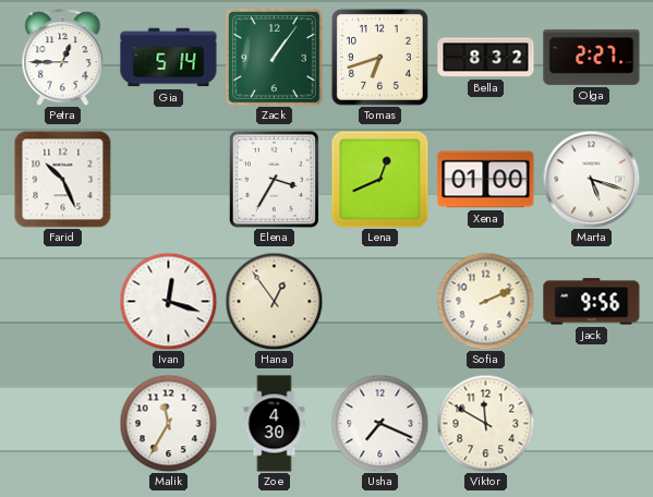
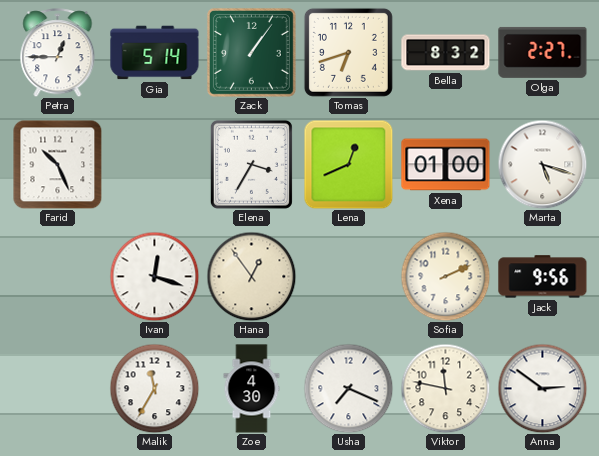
Viktor: 11:50 -> 11:47 (445, 388)
Anna: none -> 2:51 (542, 388)
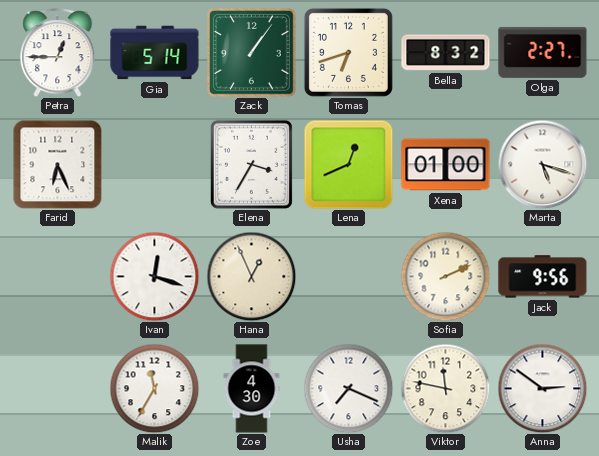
Farid: 10:26 -> 6:26 (57, 164)
Hana: 12:54 -> 12:56 (251, 276)
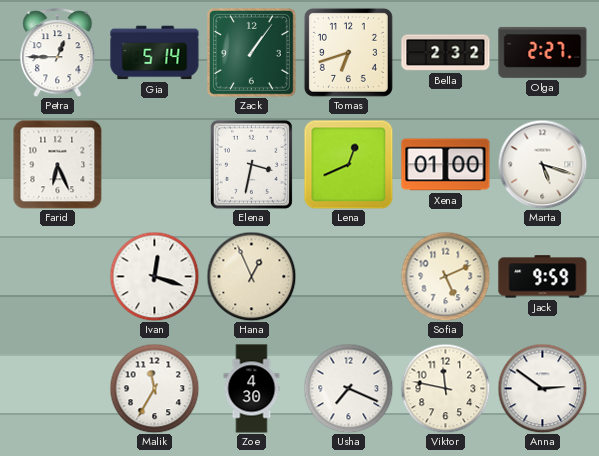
Bella: 8:32 -> 2:32 (446, 53)
Elena: 3:35 -> 3:32 (251, 164)
Sofia: 2:11 -> 5:11 (445, 276)
Jack: 9:56 -> 9:59 (543, 277)
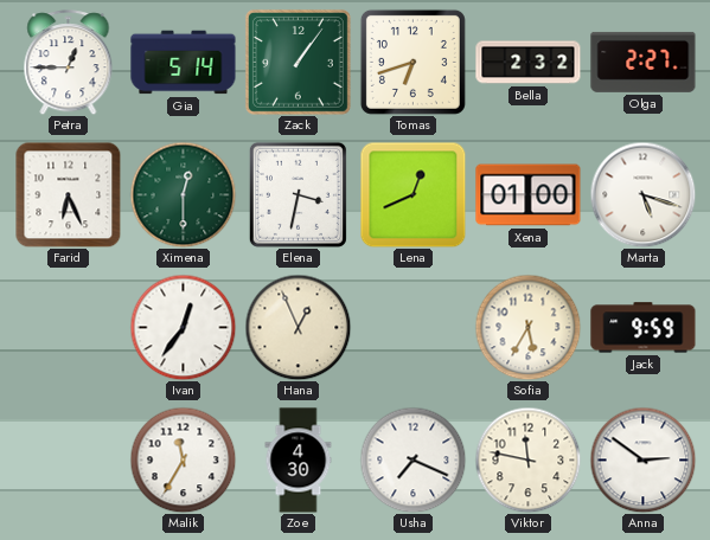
Ximena: none -> 12:30 (183, 194)
Ivan: 12:18 -> 12:36 (183, 327)
Sofia: 5:11 -> 5:35 (527, 327)
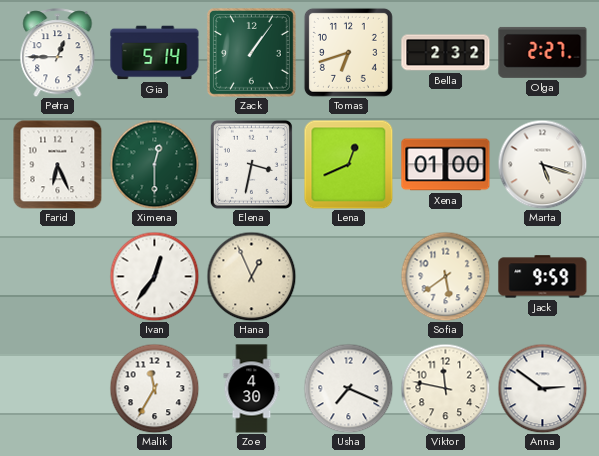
Sofia: 5:35 -> 5:39 (445, 276)
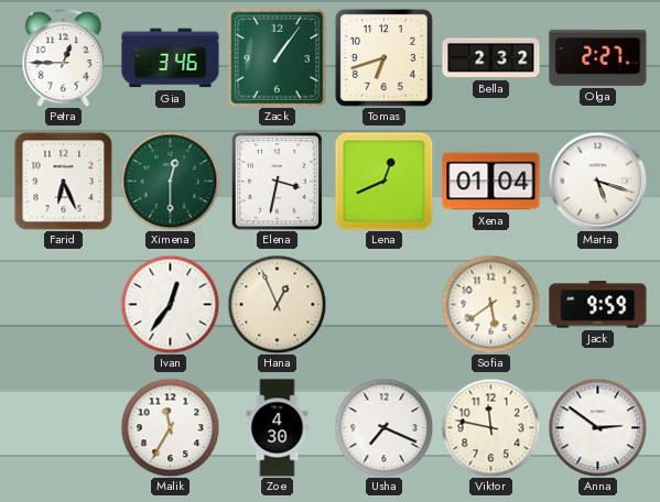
Gia: 5:14 -> 3:46 (171, 58)
Xena: 01:00 -> 01:04 (491, 182)
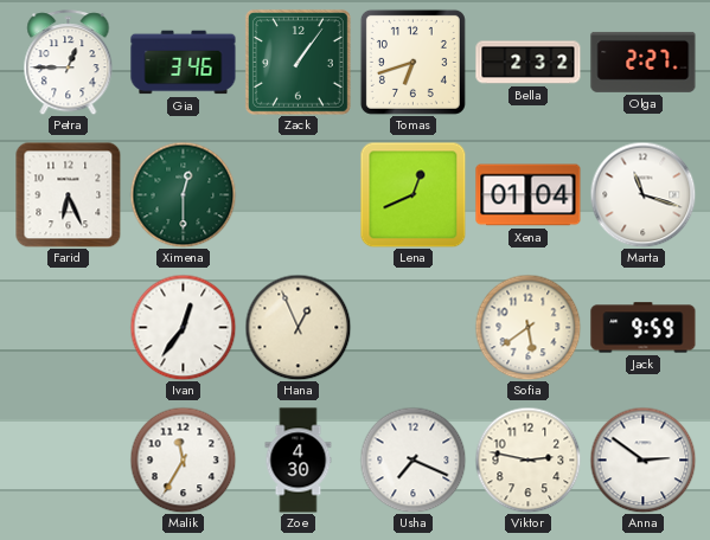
Elena: 3:32 -> none (277, 181)
Marta: 5:18 -> 11:18 (642, 194)
Viktor: 11:47 -> 2:47 (527, 459)
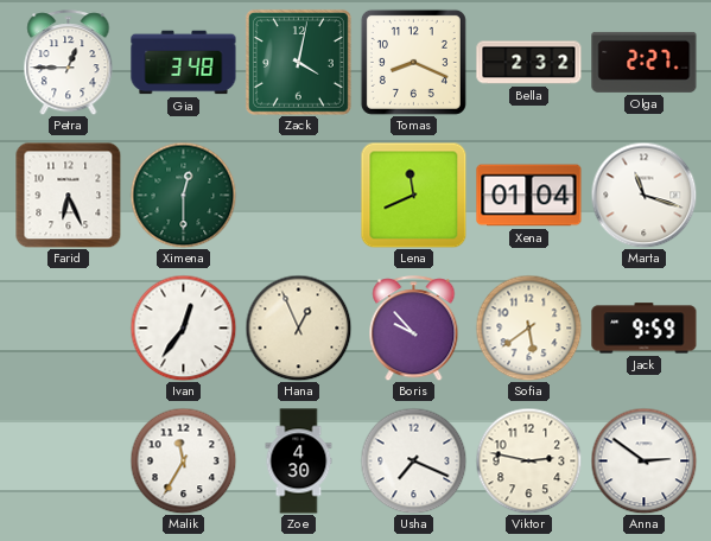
Gia: 3:46 -> 3:48 (184, 63)
Zack: 1:06 -> 4:02 (298, 62)
Tomas: 6:42 -> 8:19 (413, 62)
Lena: 12:41 -> 11:41 (413, 195)
Boris: none -> 9:53 (414, 329)
